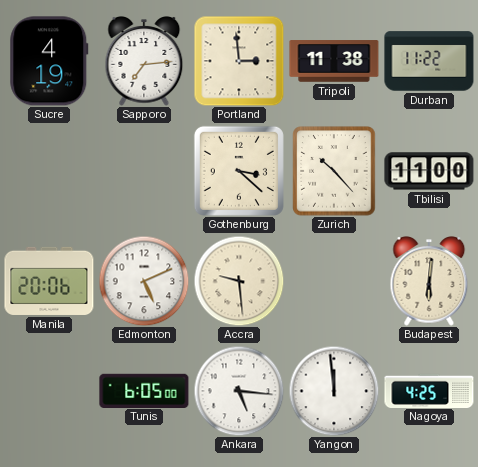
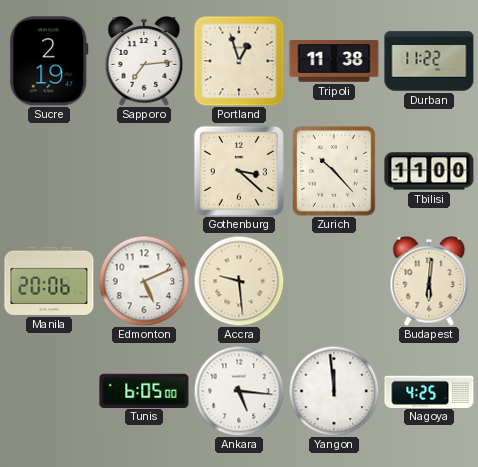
Sucre: 4:19 -> 2:19 (49, 61)
Portland: 2:59 -> 12:57 (239, 61)
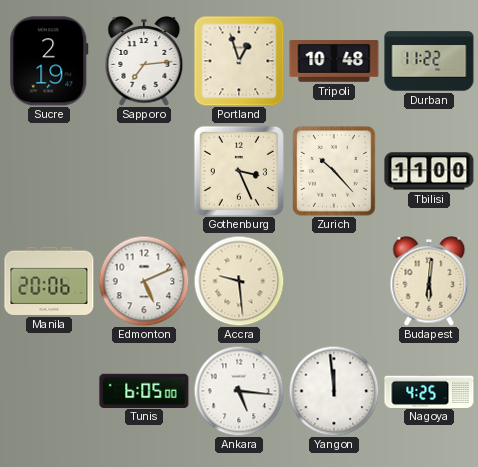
Tripoli: 11:38 -> 10:48 (334, 61)
Gothenburg: 3:22 -> 3:26 (239, 171)
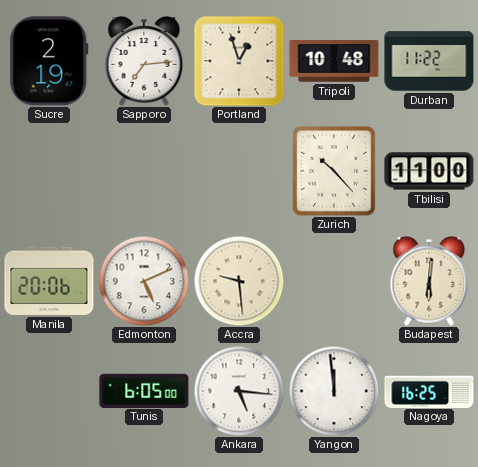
Gothenburg: 3:26 -> none (239, 171)
Nagoya: 4:25 -> 16:25 (429, 390)
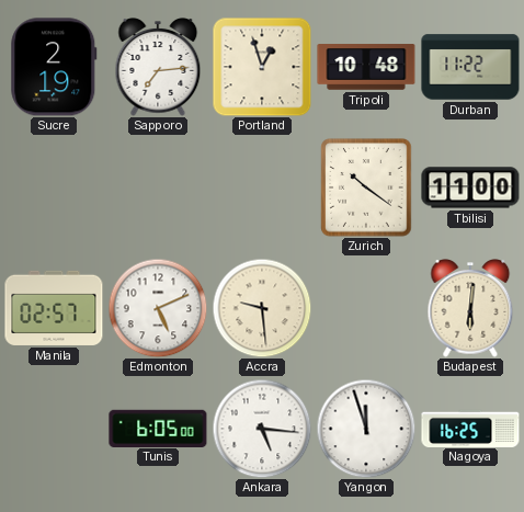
Zurich: 10:23 -> 10:21 (366, 187)
Manila: 20:06 -> 02:57 (54, 308)
Yangon: 11:59 -> 11:57 (366, 429)
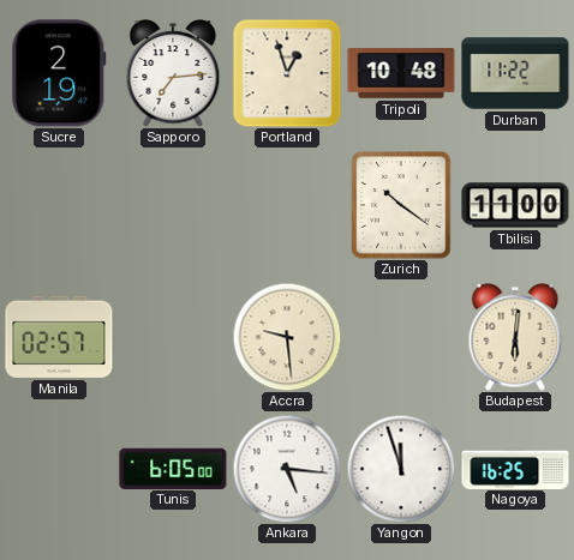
Edmonton: 5:11 -> none (158, 308)
